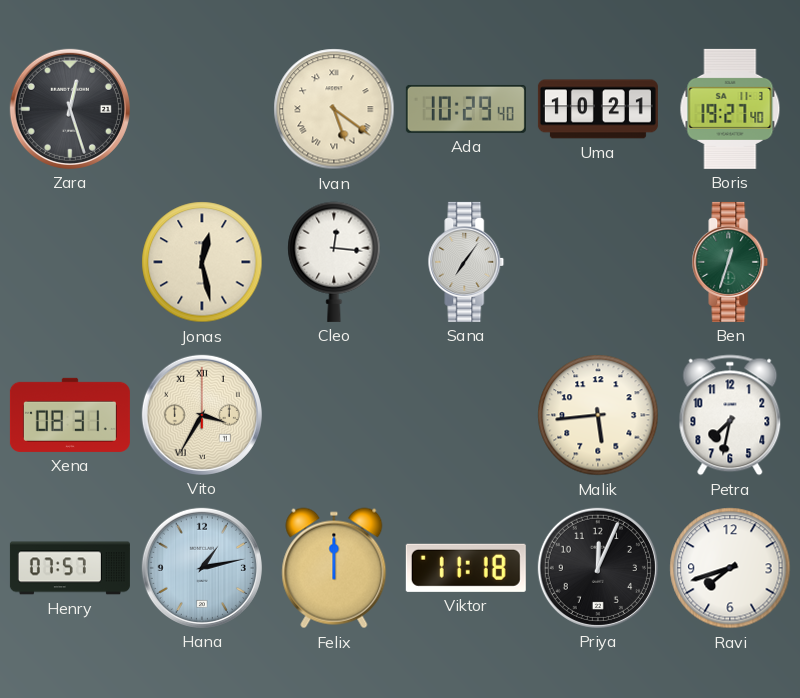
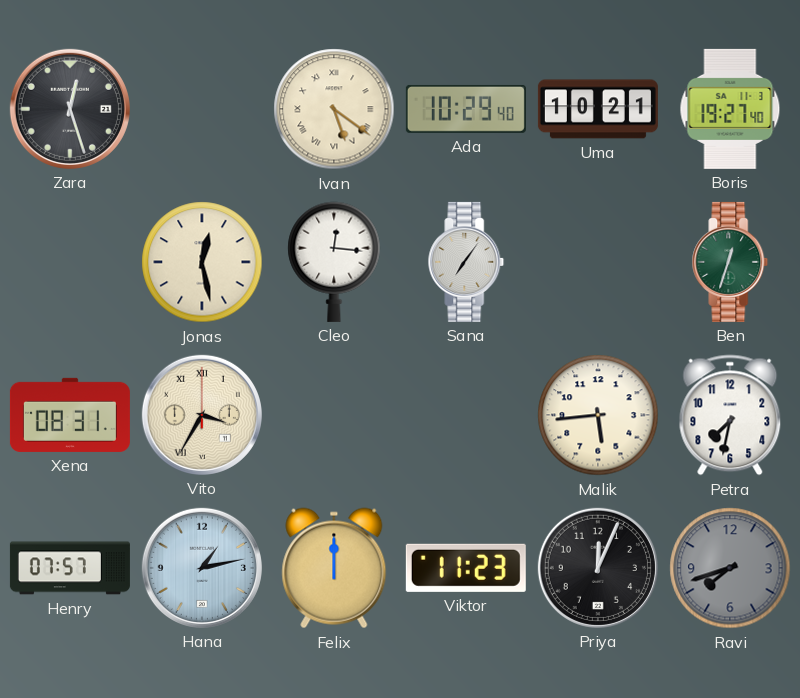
Viktor: 11:18 -> 11:23 (466, 568)
Ravi dial: white -> grey (730, 568)
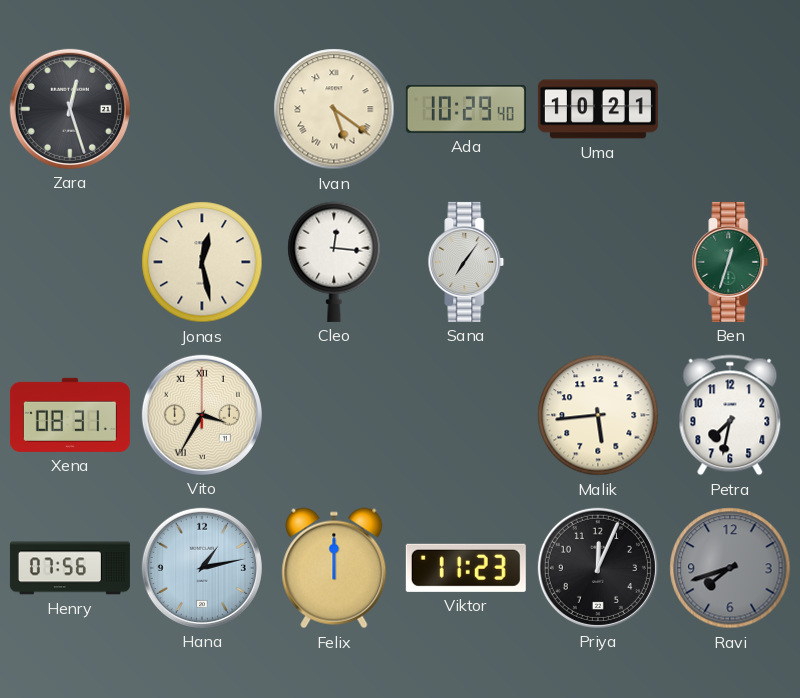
Boris: 19:27 -> none (730, 109)
Henry: 07:57 -> 07:56 (70, 568)
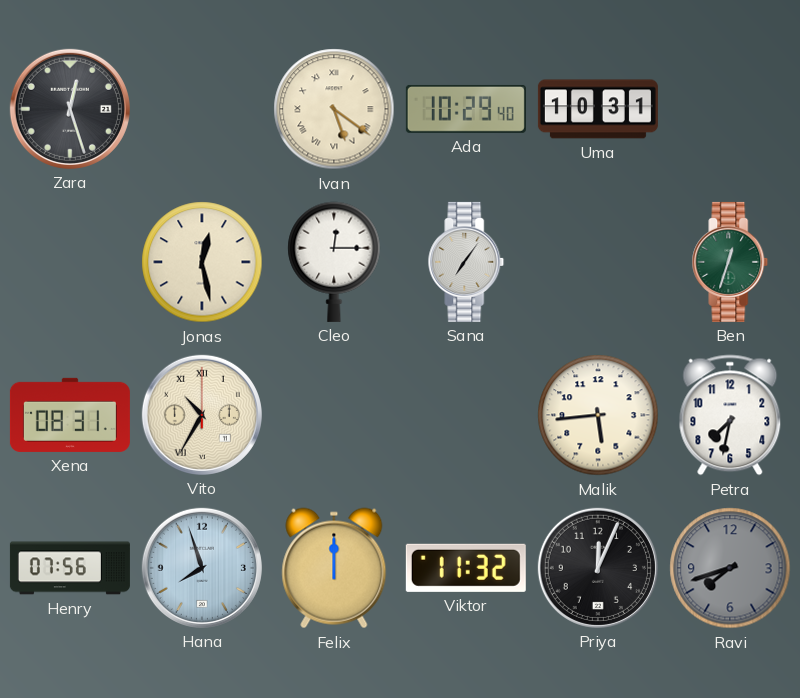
Uma: 10:21 -> 10:31 (598, 109)
Cleo: 12:16 -> 12:15 (334, 262)
Vito: 3:35 -> 10:35 (202, 415)
Hana: 1:13 -> 7:57 (202, 568)
Viktor: 11:23 -> 11:32 (466, 568)
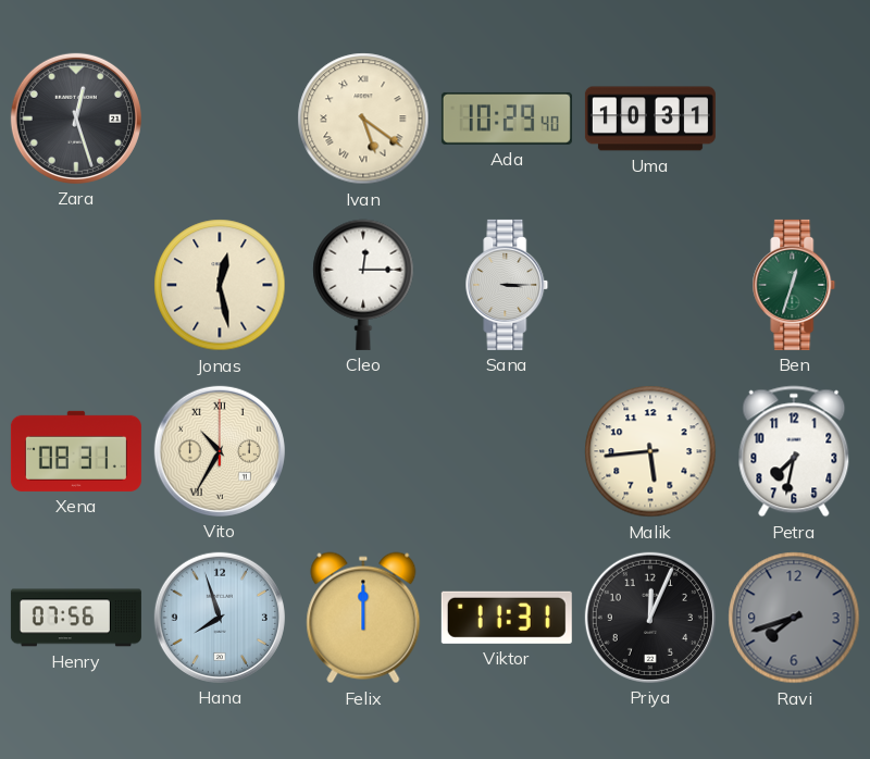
Sana: 7:06 -> 3:15 (507, 285)
Viktor: 11:32 -> 11:31 (507, 618)
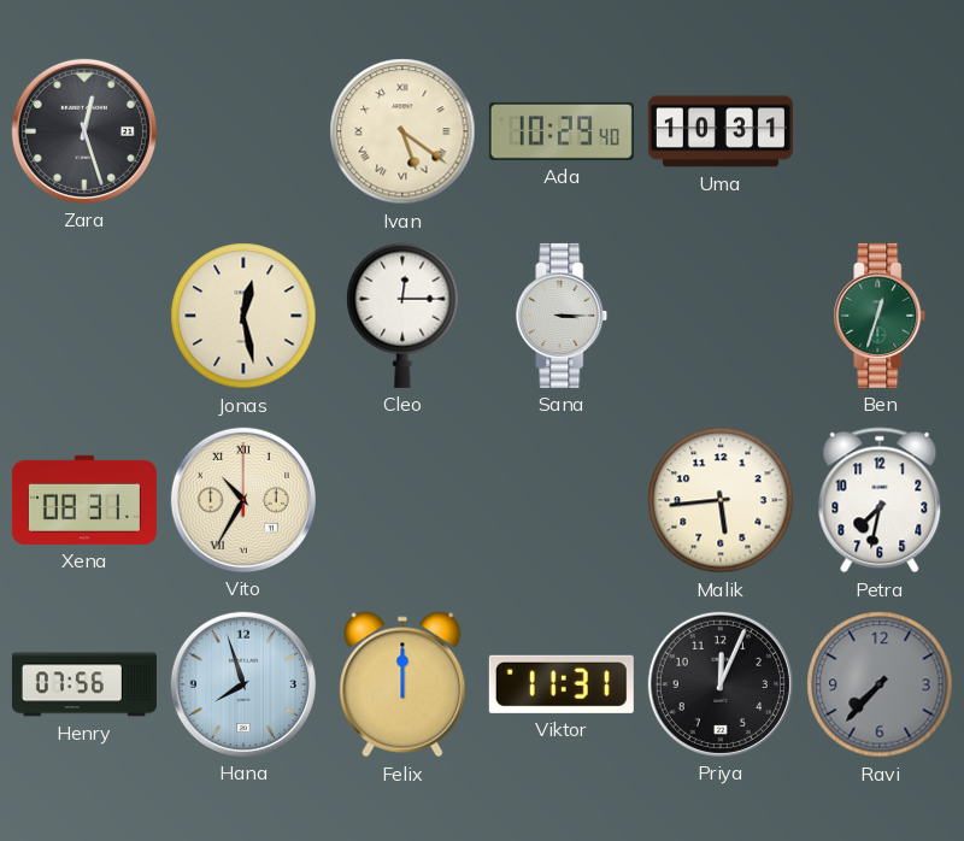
Ravi: 7:42 -> 7:37 (880, 684)
